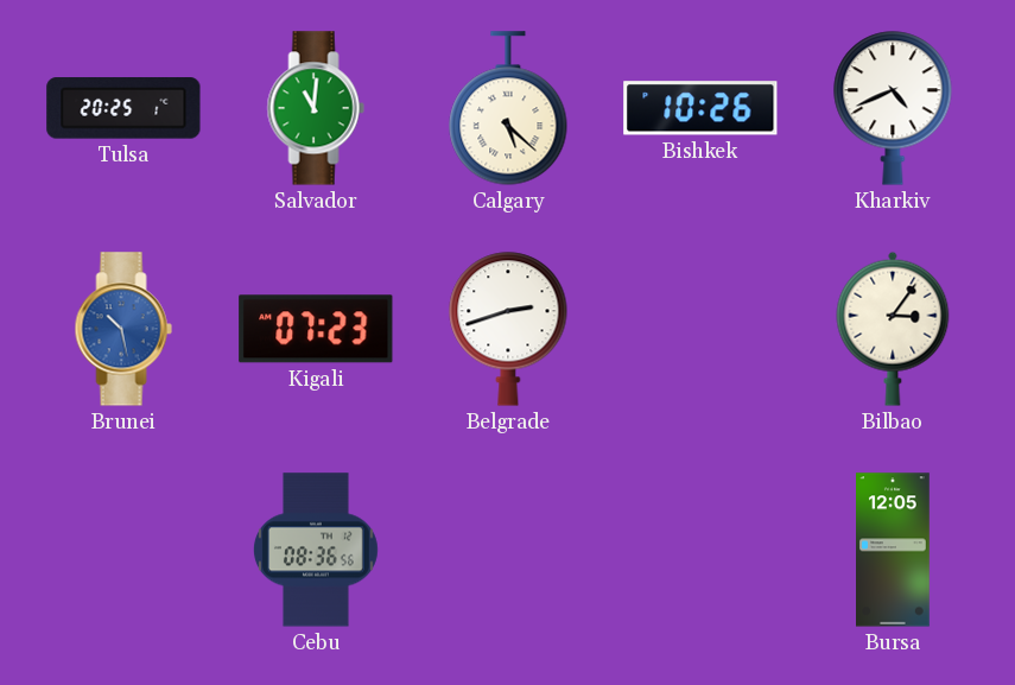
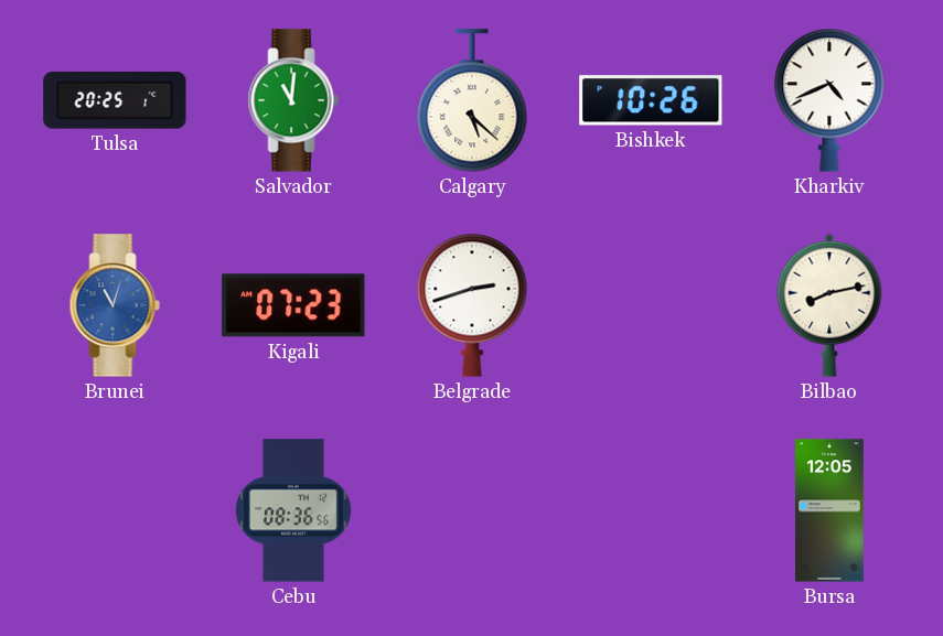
Brunei: 10:28 -> 11:03 (115, 305)
Bilbao: 3:06 -> 8:13 (829, 305)
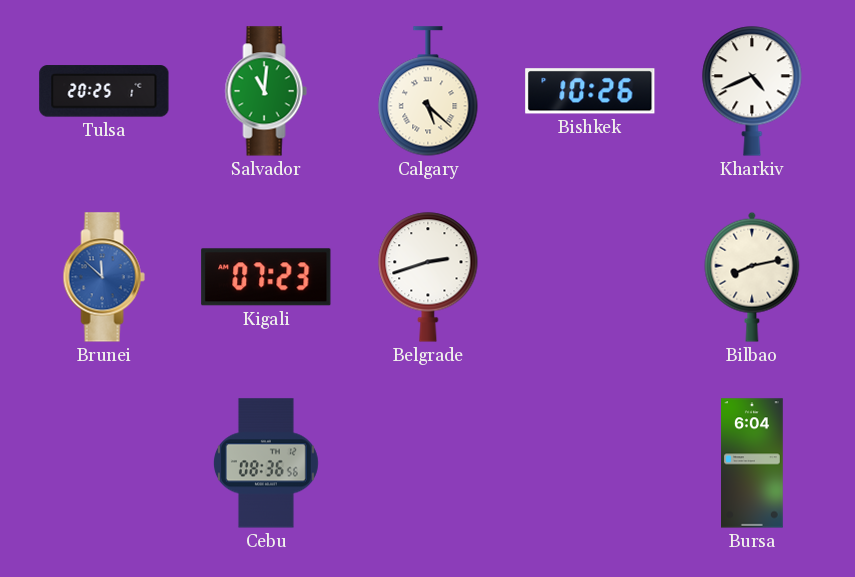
Brunei: 11:03 -> 11:52 (104, 277)
Bursa: 12:05 -> 6:04 (753, 463)
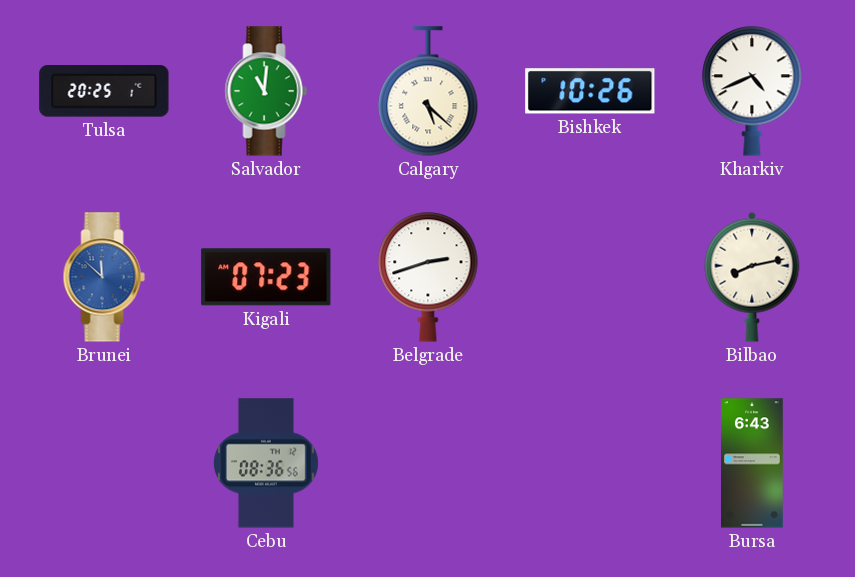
Bursa: 6:04 -> 6:43 (753, 463)
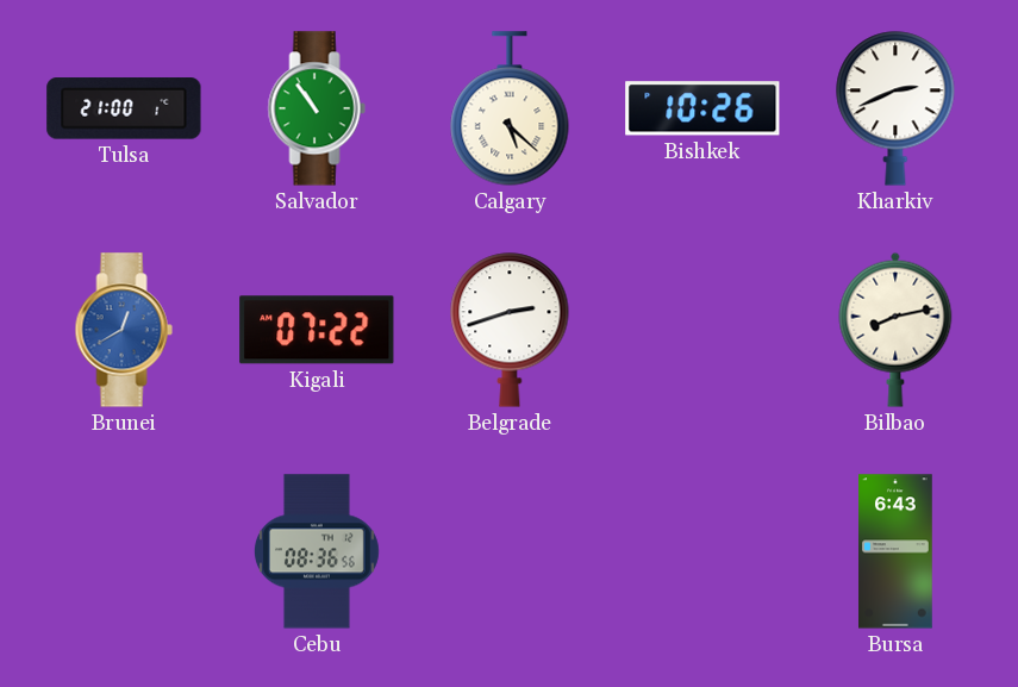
Tulsa: 20:25 -> 21:00 (124, 108)
Salvador: 11:01 -> 10:54 (317, 108)
Kharkiv: 4:41 -> 2:41 (895, 108)
Brunei: 11:52 -> 12:40 (124, 330)
Kigali: 07:23 -> 07:22 (317, 330)
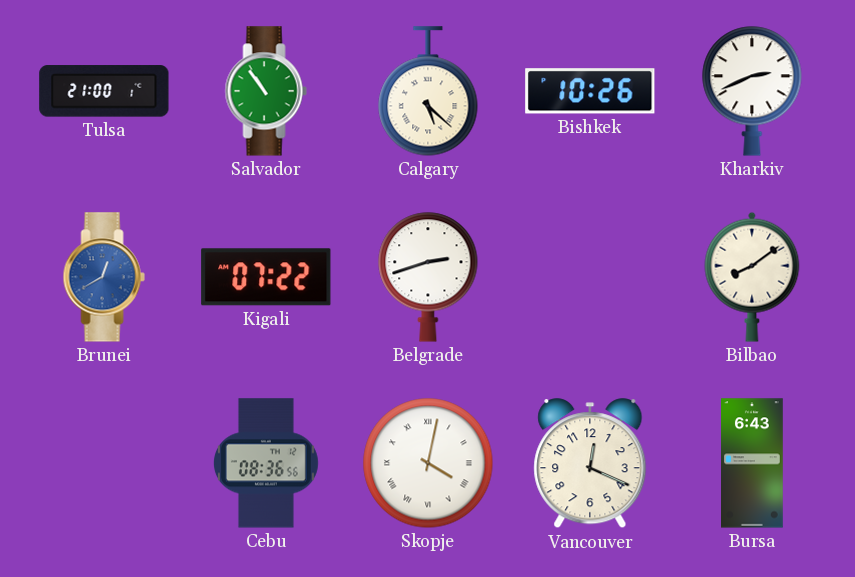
Bilbao: 8:13 -> 8:09 (752, 277)
Skopje: none -> 4:02 (428, 463)
Vancouver: none -> 12:19 (590, 464)
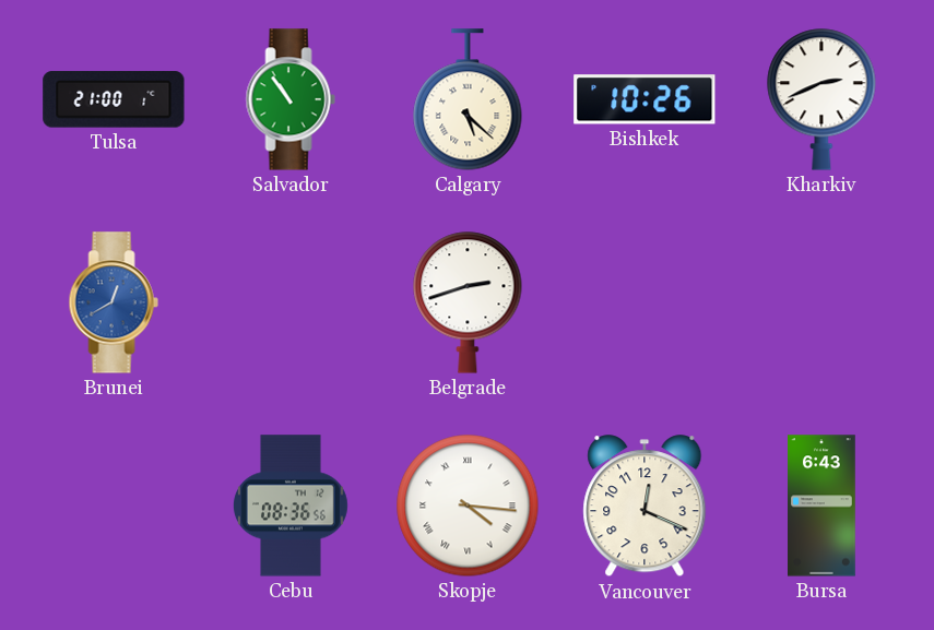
Kigali: 07:22 -> none (266, 277)
Bilbao: 8:09 -> none (752, 277)
Skopje: 4:02 -> 4:16 (468, 506)
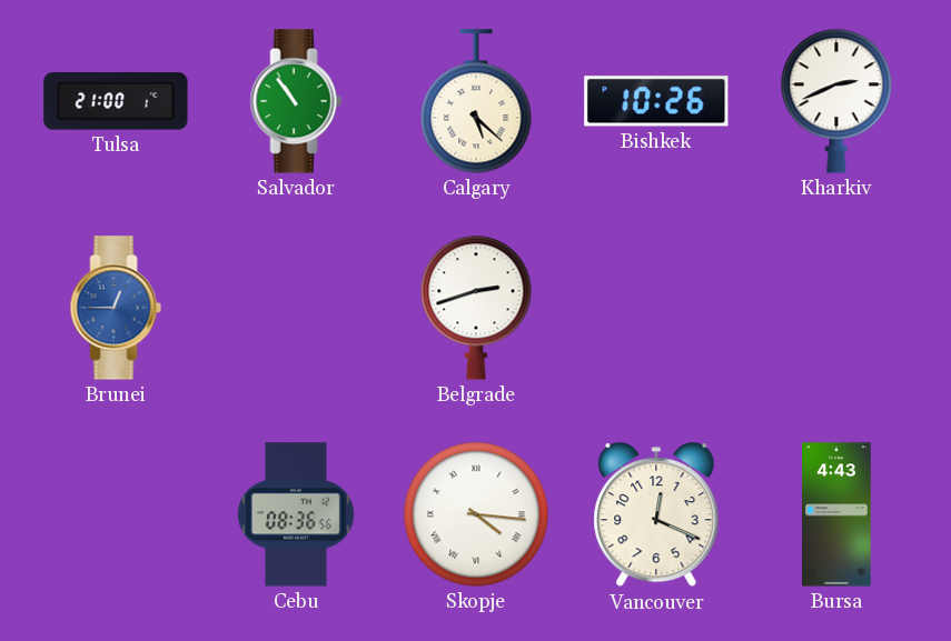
Brunei: 12:40 -> 12:45 (116, 308)
Bursa: 6:43 -> 4:43 (838, 514)
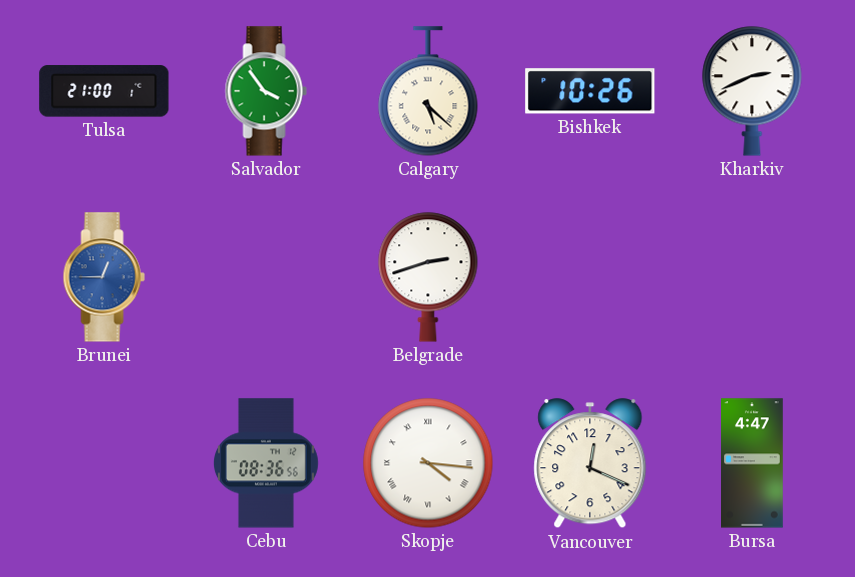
Salvador: 10:54 -> 3:54 (266, 91)
Bursa: 4:43 -> 4:47 (753, 463)
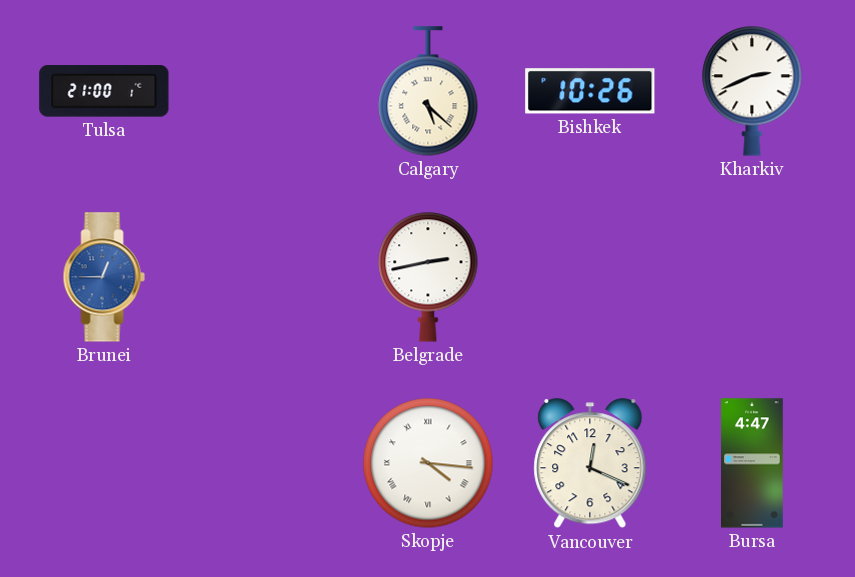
Salvador: 3:54 -> none (266, 91)
Belgrade: 2:42 -> 2:43 (428, 277)
Cebu: 08:36 -> none (266, 463)
